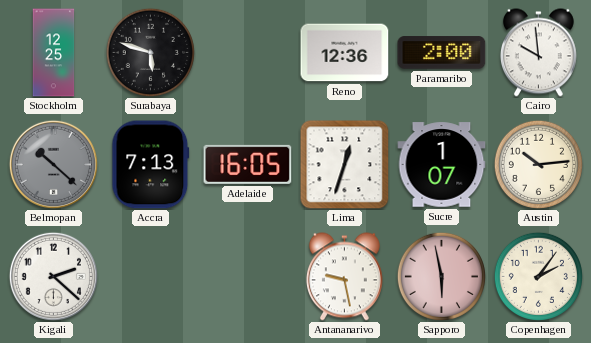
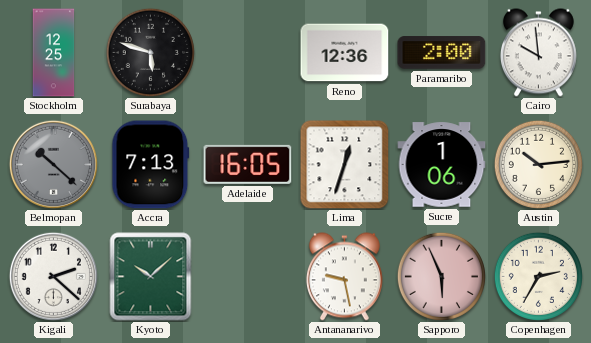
Sucre: 1:07 -> 1:06 (442, 165)
Kyoto: none -> 10:08 (151, 277)
Sapporo: 5:58 -> 5:56 (441, 276)
Copenhagen: 2:06 -> 2:35 (538, 276)
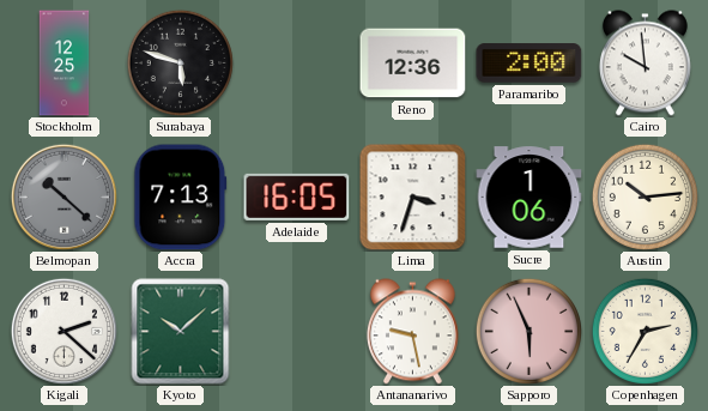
Lima: 12:33 -> 3:33 (413, 198)
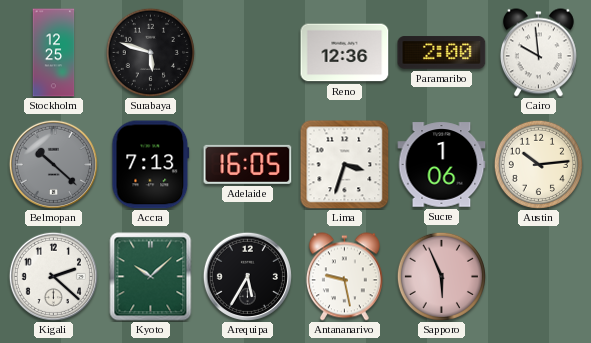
Arequipa: none -> 5:35 (247, 276)
Copenhagen: 2:35 -> none (645, 331)
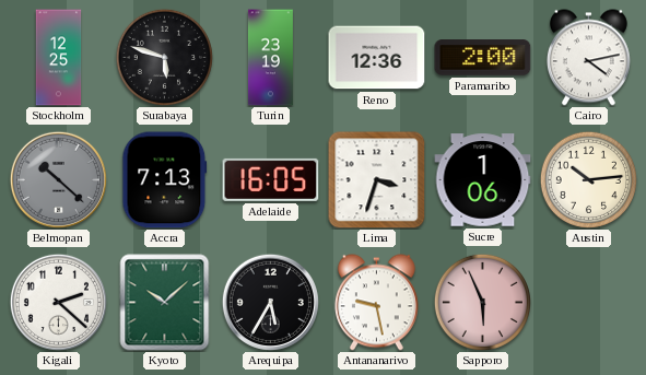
Turin: none -> 23:19 (270, 58)
Cairo: 9:59 -> 4:13 (588, 58)
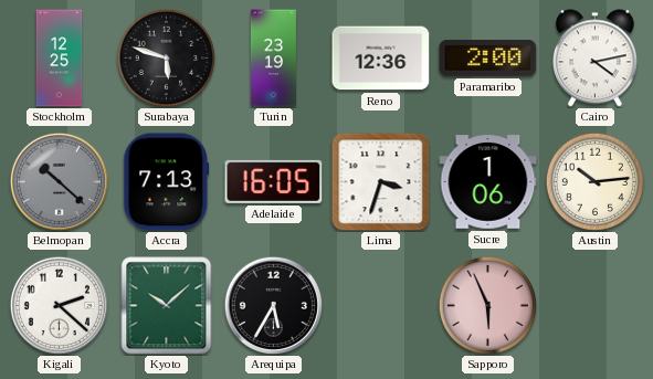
Antananarivo: 9:28 -> none (376, 303)
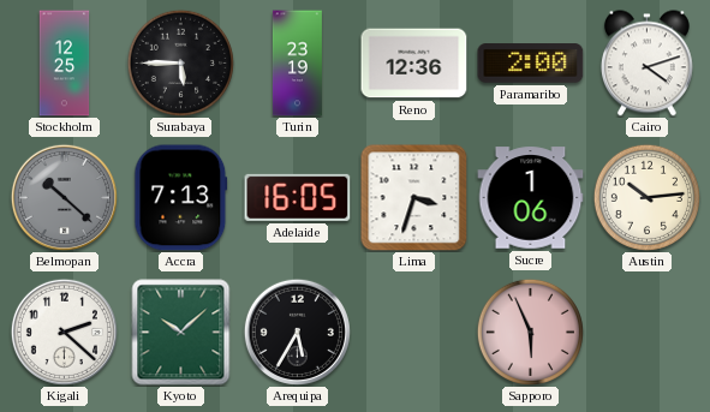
Surabaya: 5:48 -> 5:45 (180, 62)
Cairo: 4:13 -> 4:12 (646, 64)
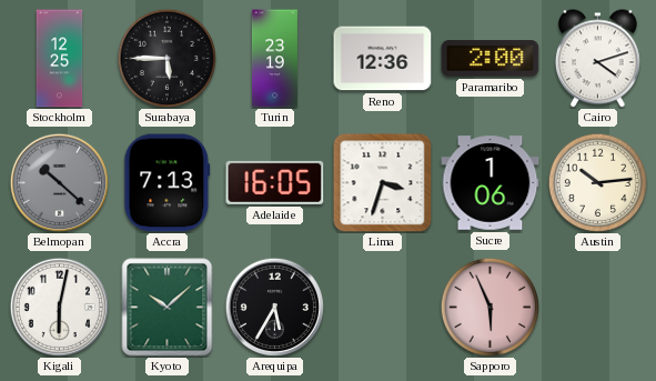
Kigali: 2:22 -> 6:02 (59, 307)
